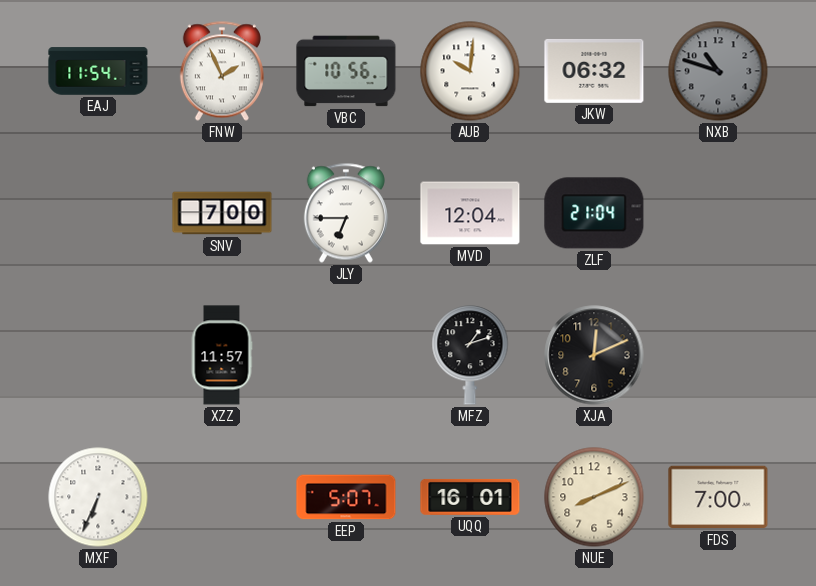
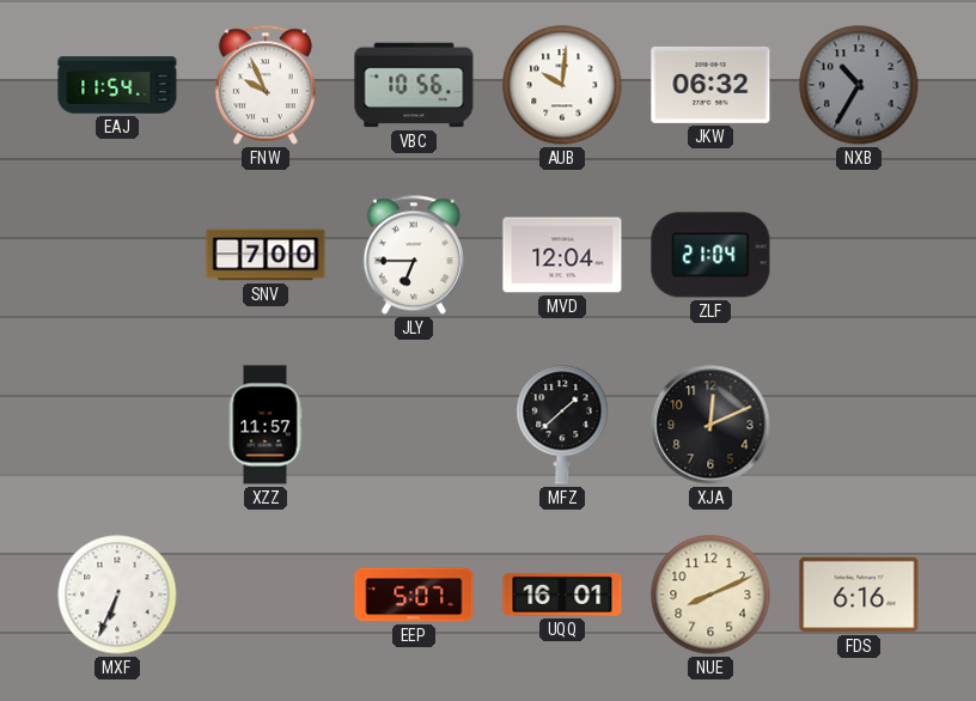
FNW: 1:56 -> 9:56 (266, 85)
NXB: 10:48 -> 10:35 (859, 85)
MFZ: 1:12 -> 1:38 (562, 425)
FDS: 7:00 -> 6:16 (859, 595)
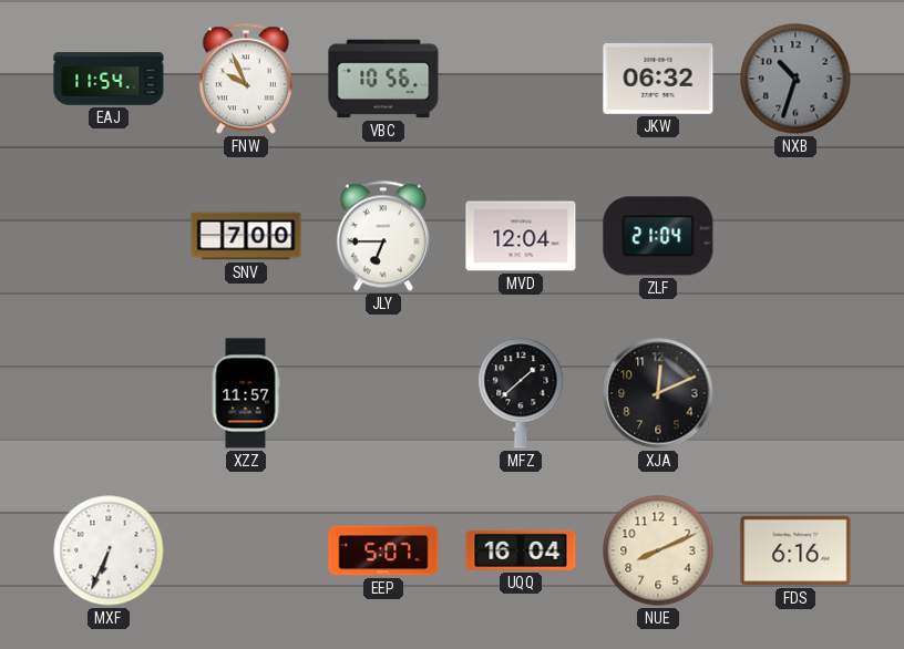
AUB: 10:01 -> none (562, 85)
NXB: 10:35 -> 10:33 (795, 79)
UQQ: 16:01 -> 16:04 (521, 550)
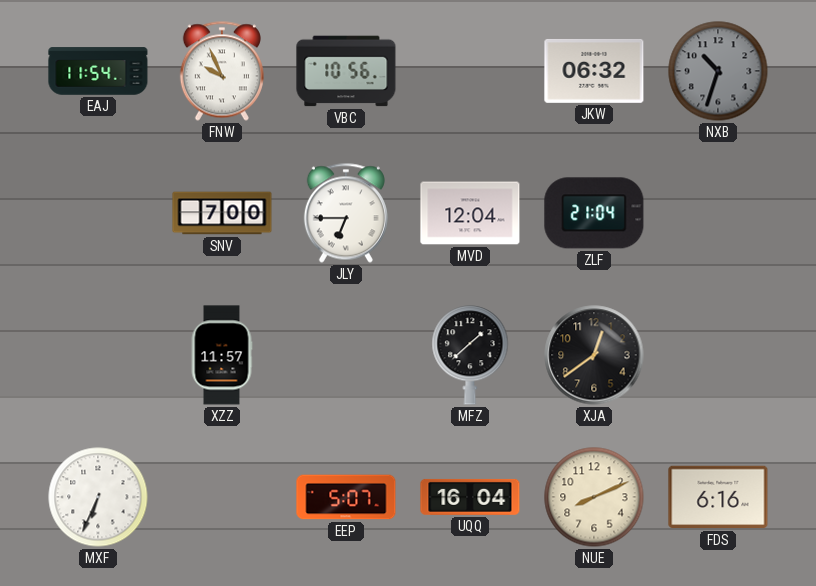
XJA: 12:11 -> 12:39 (594, 355)
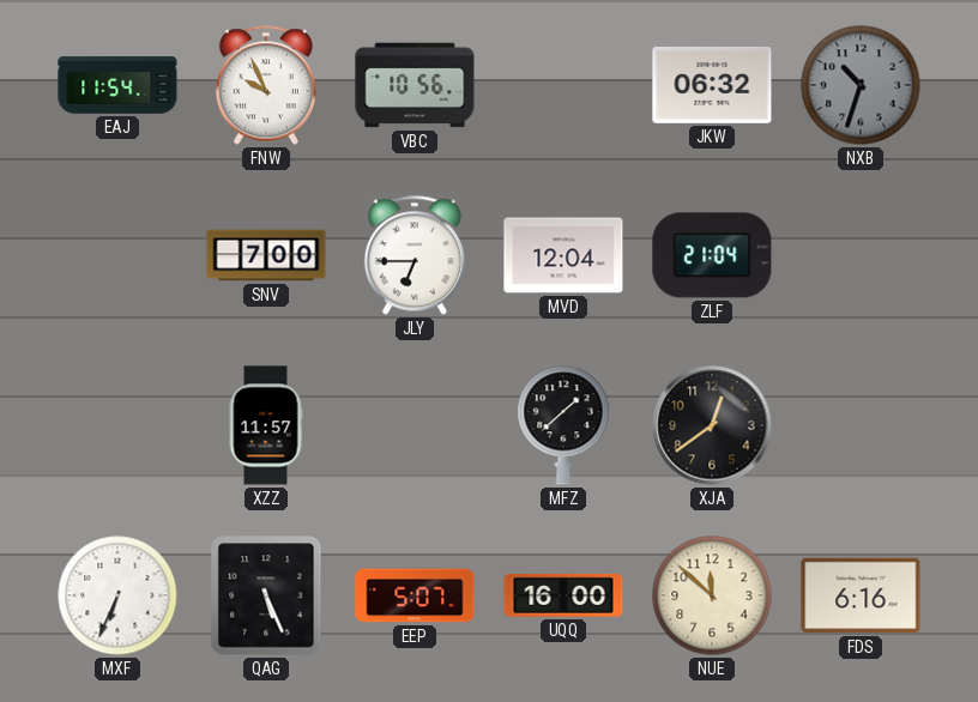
QAG: none -> 5:26 (266, 595)
UQQ: 16:04 -> 16:00 (563, 595)
NUE: 8:11 -> 11:52 (712, 595)
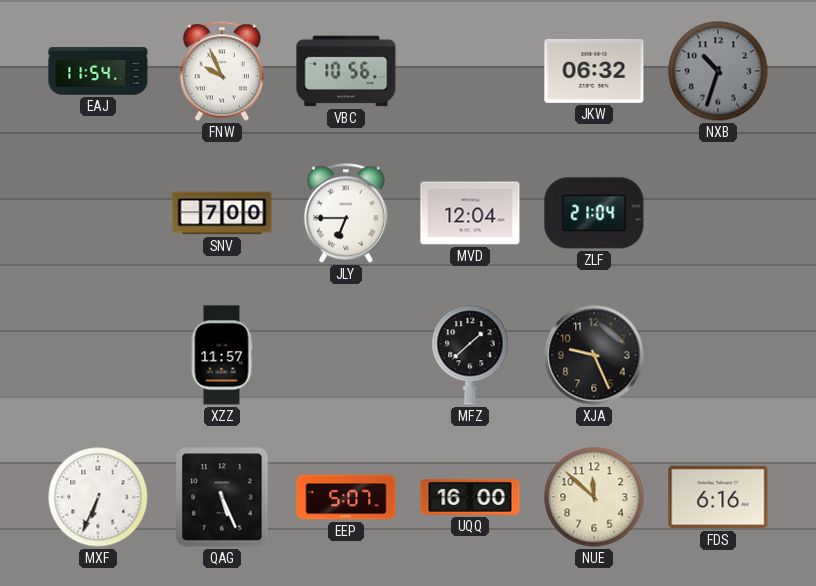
XJA: 12:39 -> 9:26 (594, 355)
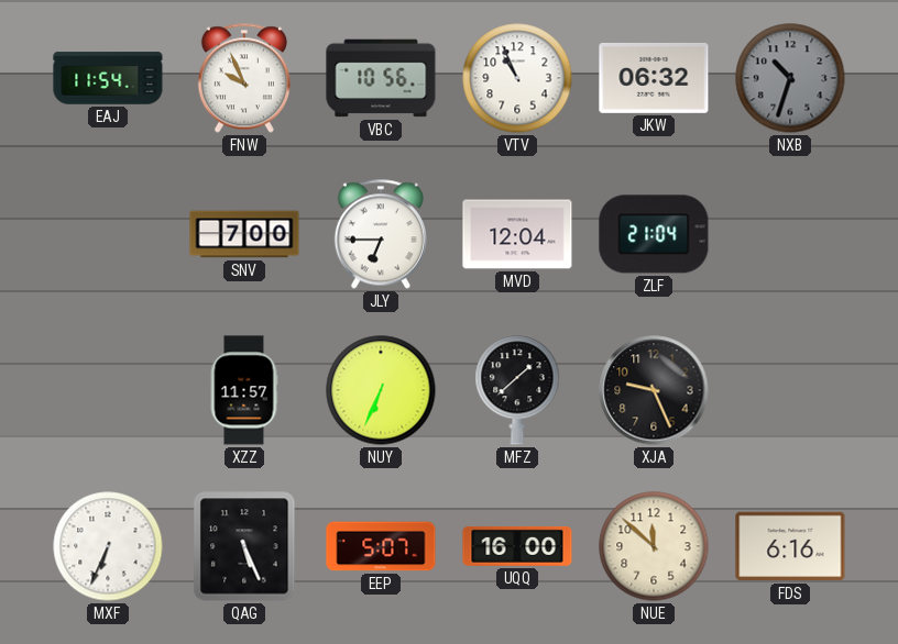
VTV: none -> 10:56 (517, 78)
NUY: none -> 6:34 (381, 390)
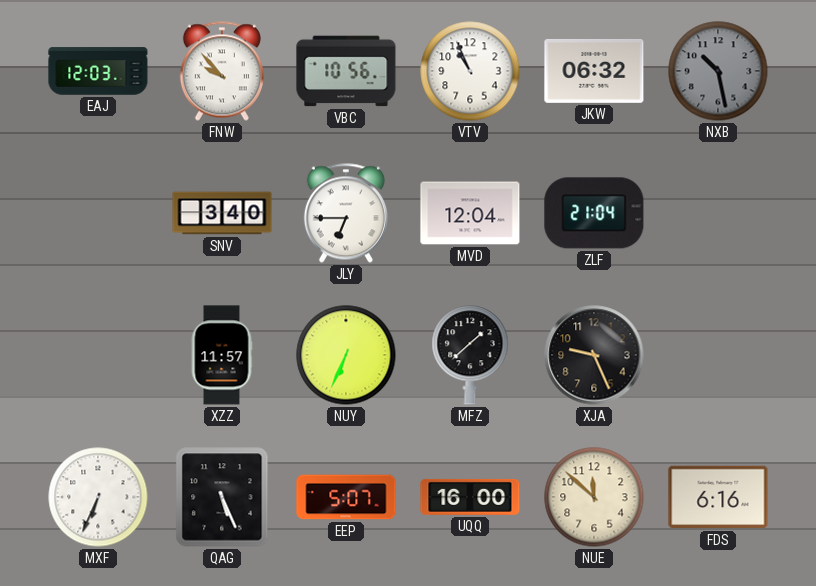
EAJ: 11:54 -> 12:03 (98, 71)
FNW: 9:56 -> 9:53 (222, 71)
NXB: 10:33 -> 10:28 (718, 71)
SNV: 7:00 -> 3:40 (222, 213)
